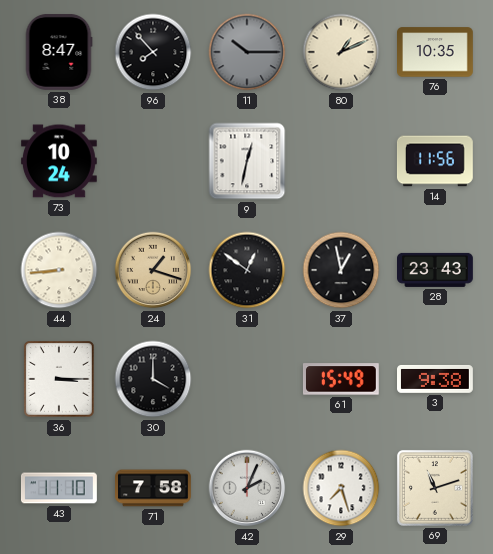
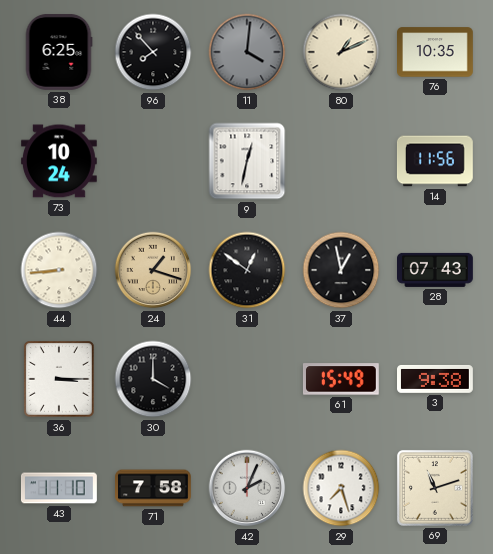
38: 8:47 -> 6:25 (59, 53)
11: 10:15 -> 4:01 (247, 52)
28: 23:43 -> 07:43 (436, 270)
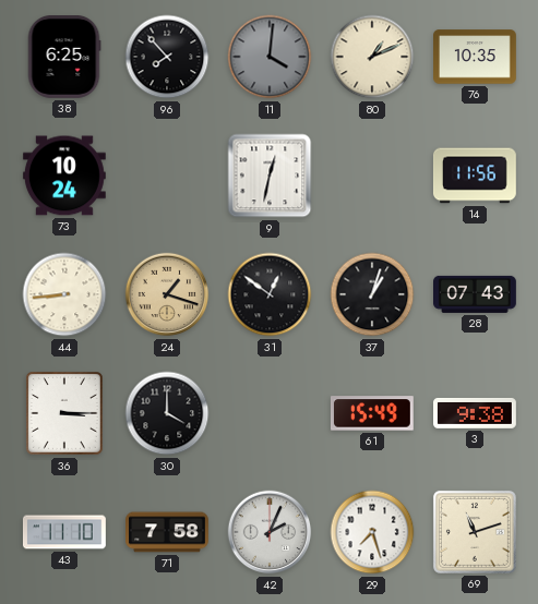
37: 12:58 -> 1:03 (372, 294)
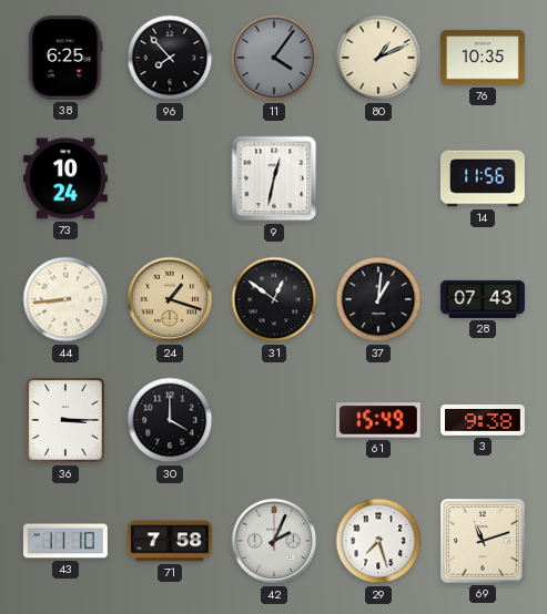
11: 4:01 -> 4:06 (274, 58)
37: 1:03 -> 1:01 (378, 299)
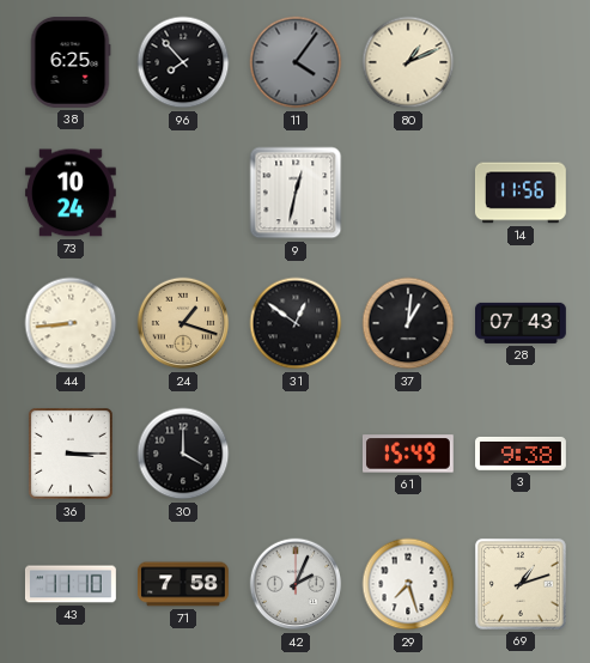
76: 10:35 -> none (484, 58)
69: 11:12 -> 1:12 (521, 584)
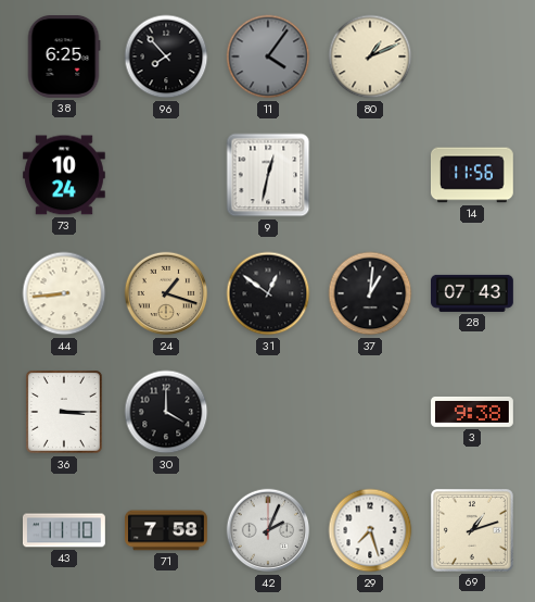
61: 15:49 -> none (408, 454)
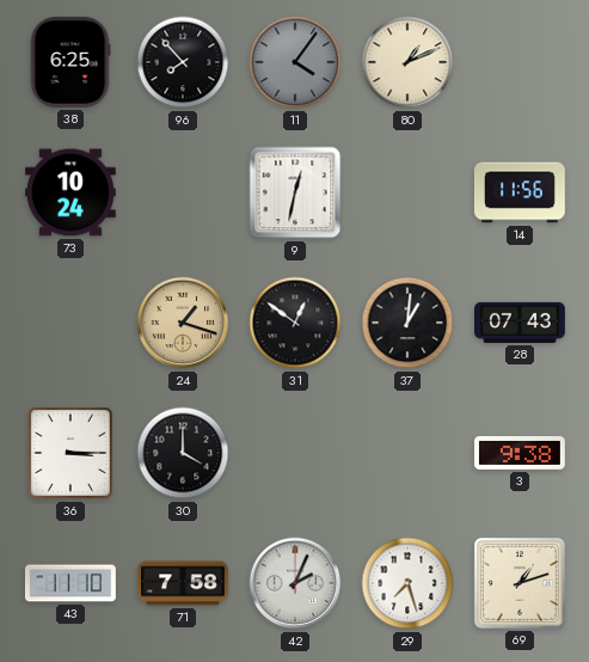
44: 8:44 -> none (64, 293)
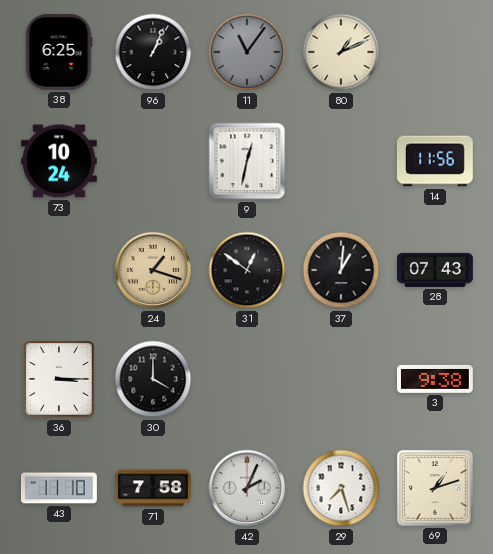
96: 7:53 -> 1:04 (153, 52)
11: 4:06 -> 11:06 (247, 52)
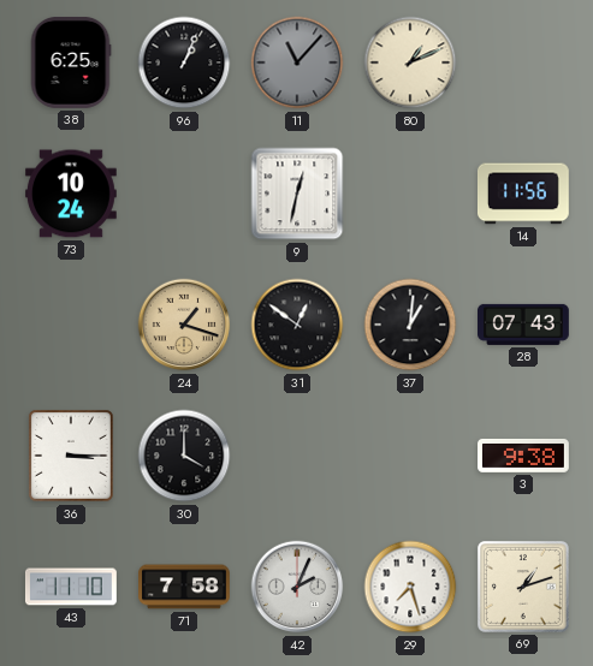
11: 11:06 -> 11:07 (297, 63)
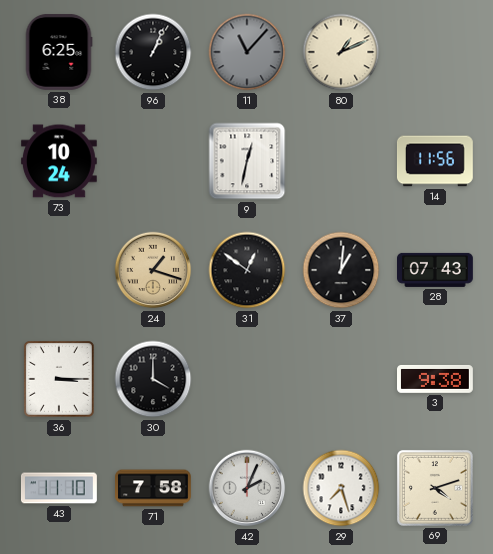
69: 1:12 -> 4:12 (435, 488)
